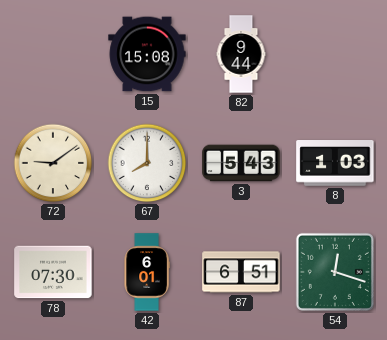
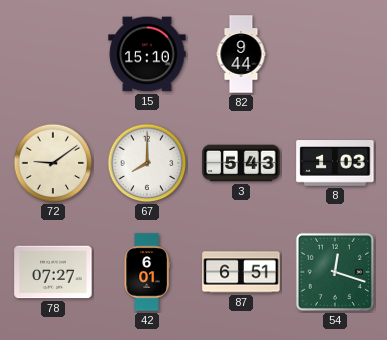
15: 15:08 -> 15:10 (147, 54)
78: 07:30 -> 07:27 (53, 272)
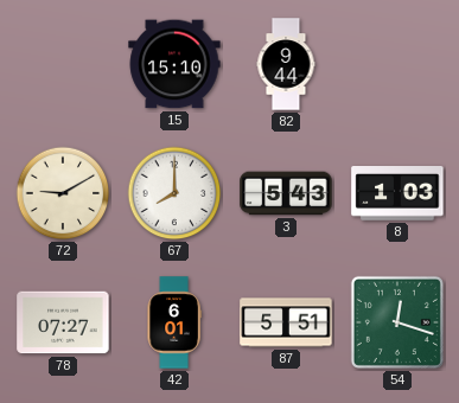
72: 9:09 -> 9:10 (63, 193)
87: 6:51 -> 5:51 (286, 322)
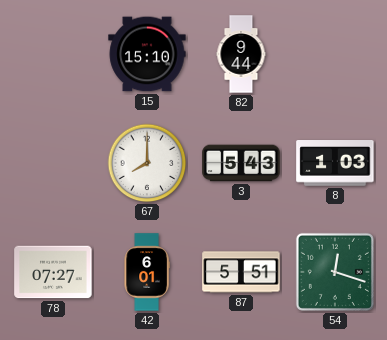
72: 9:10 -> none (63, 193)
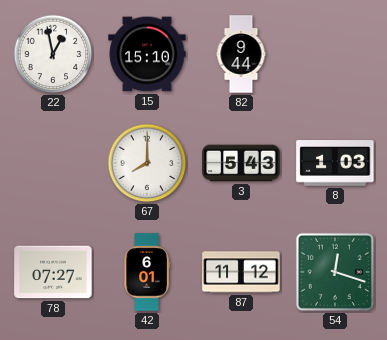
22: none -> 12:58 (53, 54)
87: 5:51 -> 11:12 (241, 272)
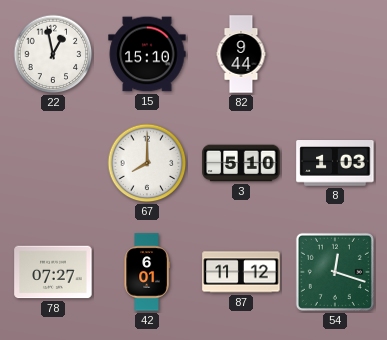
3: 5:43 -> 5:10 (241, 163)
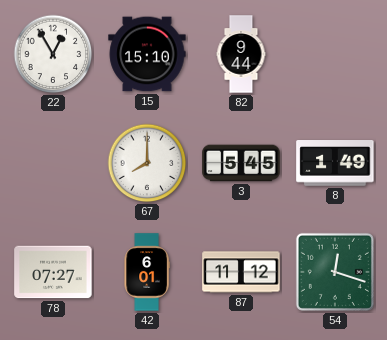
22: 12:58 -> 12:55 (53, 54)
3: 5:10 -> 5:45 (241, 163)
8: 1:03 -> 1:49 (335, 164)
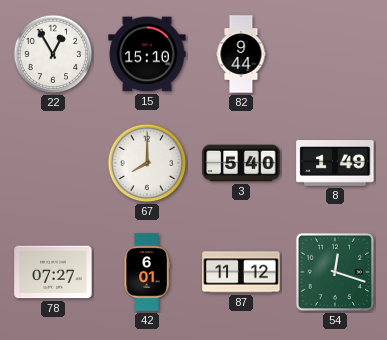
3: 5:45 -> 5:40 (241, 163)
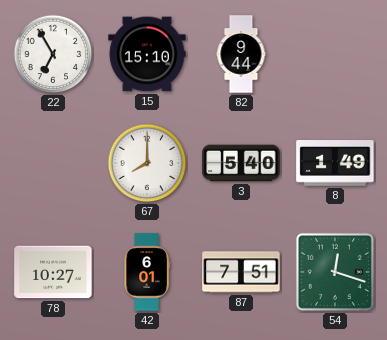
22: 12:55 -> 6:55 (53, 54)
78: 07:27 -> 10:27 (53, 272)
87: 11:12 -> 7:51 (241, 272)
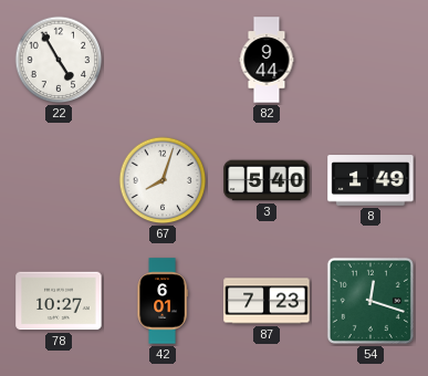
22: 6:55 -> 4:55 (59, 60)
15: 15:10 -> none (147, 54)
67: 8:00 -> 8:03 (163, 180)
87: 7:51 -> 7:23 (267, 301)
